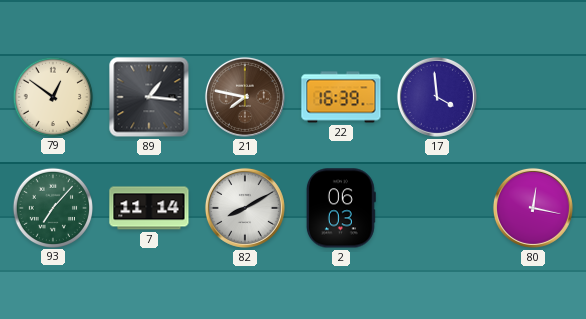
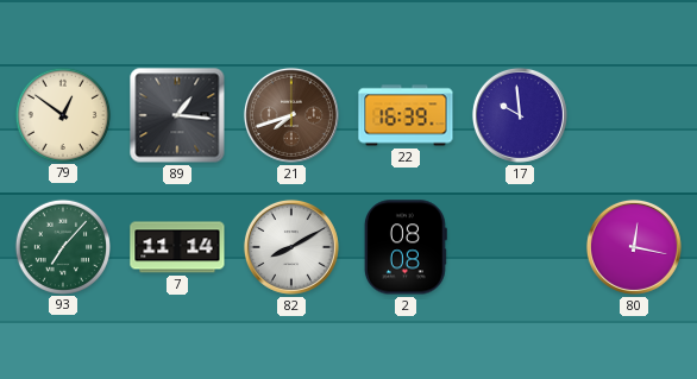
21: 7:47 -> 7:42 (291, 115)
17: 3:59 -> 9:59 (520, 115)
2: 06:03 -> 08:08 (406, 247)
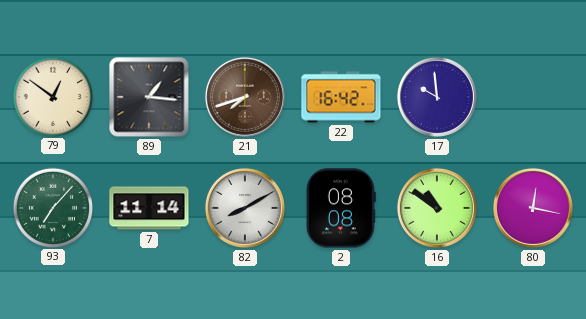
22: 16:39 -> 16:42 (341, 97)
16: none -> 10:51 (437, 208)
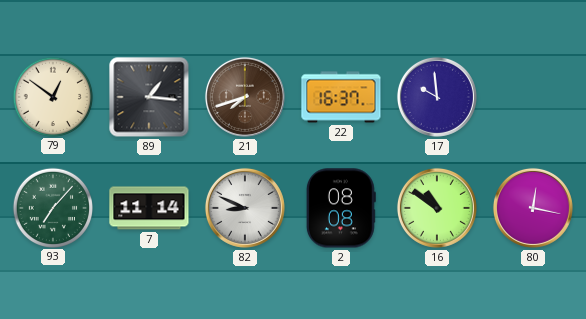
22: 16:42 -> 16:37 (341, 97)
82: 8:10 -> 8:49 (245, 208)
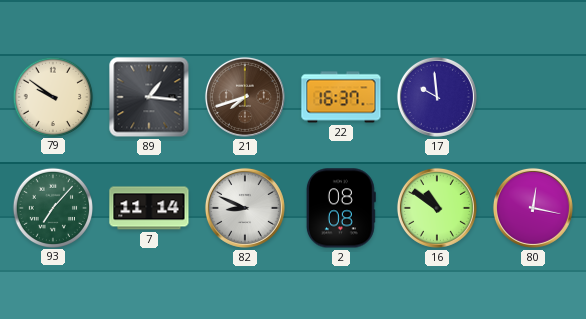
79: 12:51 -> 9:51 (52, 96)
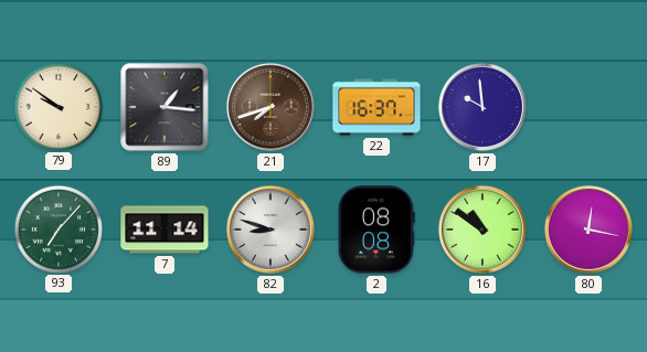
82: 8:49 -> 8:48 (271, 230)
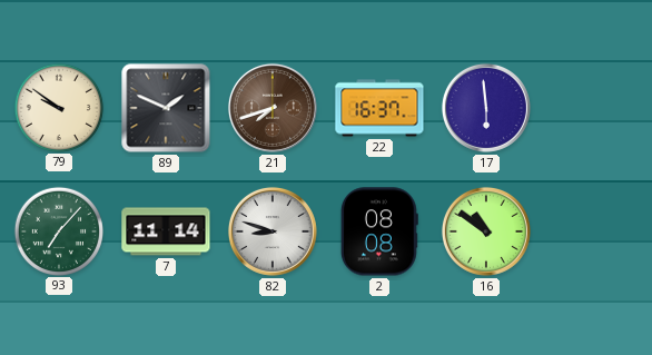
89: 1:16 -> 1:49 (166, 108)
17: 9:59 -> 5:59 (486, 108)
80: 12:17 -> none (588, 230)
